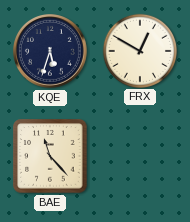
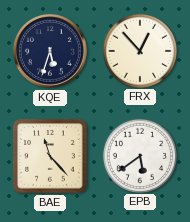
FRX: 12:50 -> 12:53 (139, 50)
EPB: none -> 5:39 (139, 155)
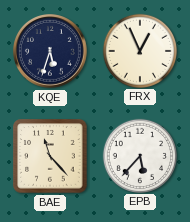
FRX: 12:53 -> 12:56 (139, 50)
EPB: 5:39 -> 5:37 (139, 155)
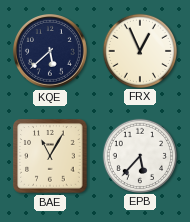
KQE: 5:33 -> 5:38 (51, 52)
BAE: 11:23 -> 11:05 (50, 156)
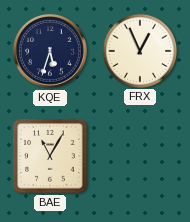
KQE: 5:38 -> 5:33 (51, 52)
EPB: 5:37 -> none (139, 155)
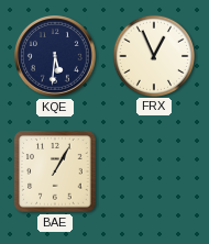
KQE: 5:33 -> 5:31 (56, 57)
BAE: 11:05 -> 1:05 (55, 171)
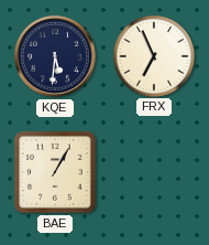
FRX: 12:56 -> 6:56 (153, 55)
